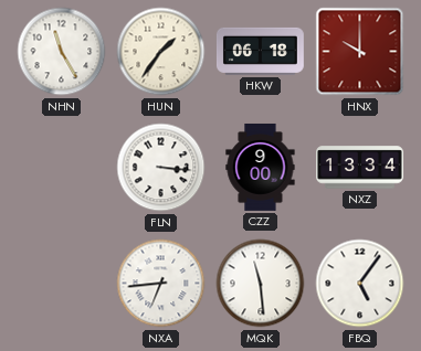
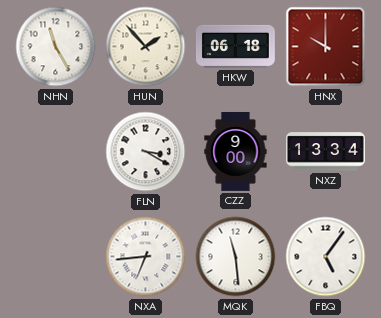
HUN: 1:36 -> 1:53 (146, 47)
FLN: 3:16 -> 3:20 (146, 152)
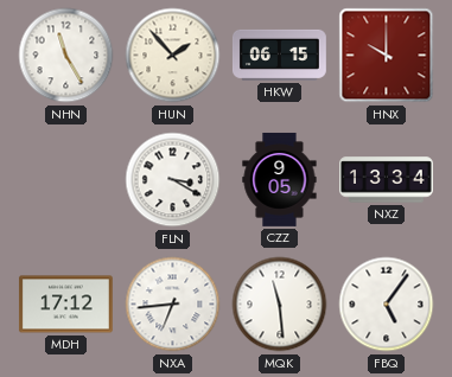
HKW: 06:18 -> 06:15 (279, 55)
CZZ: 9:00 -> 9:05 (280, 179)
MDH: none -> 17:12 (65, 305)
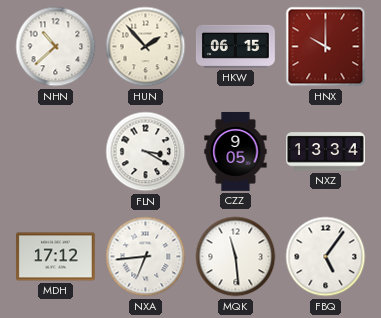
NHN: 11:25 -> 10:38 (56, 47)
